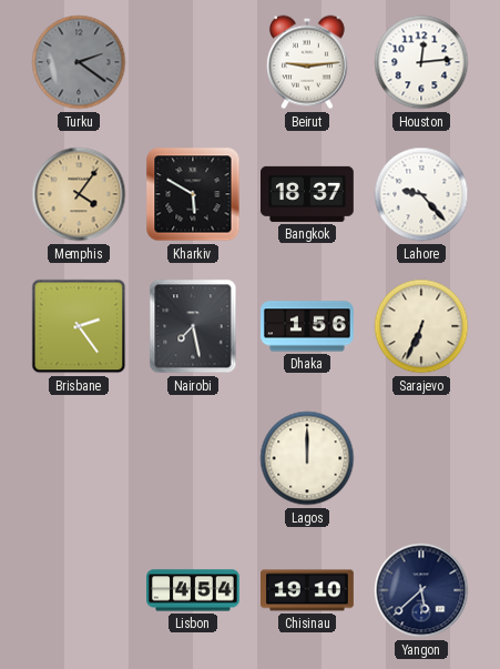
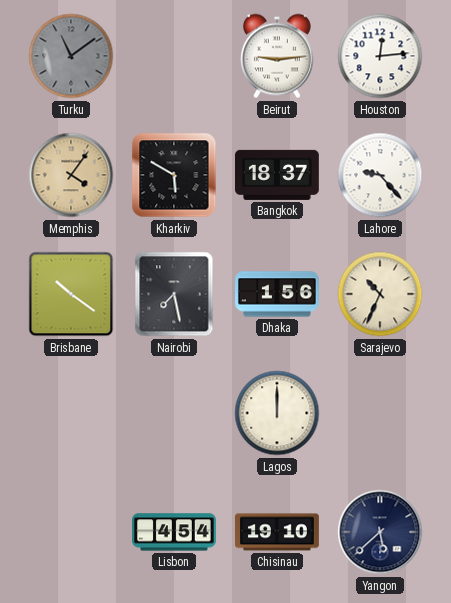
Turku: 2:21 -> 11:09 (71, 56)
Brisbane: 2:24 -> 10:21 (71, 294)
Sarajevo: 6:34 -> 10:34 (380, 294)
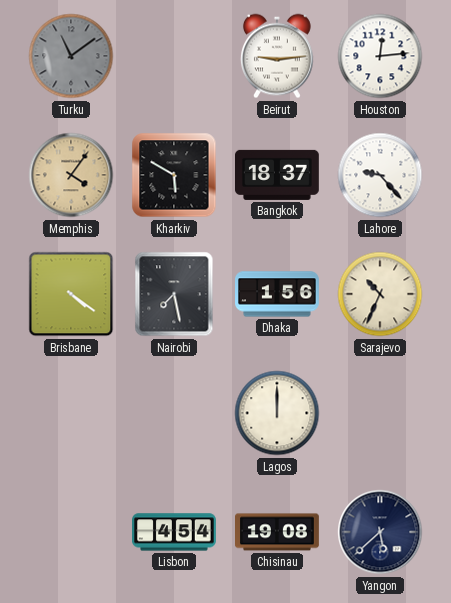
Brisbane: 10:21 -> 4:21 (71, 294)
Chisinau: 19:10 -> 19:08 (278, 532)
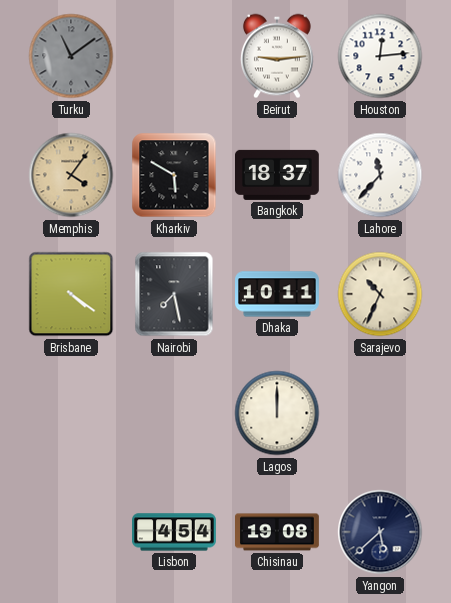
Lahore: 9:23 -> 11:37 (380, 175)
Dhaka: 1:56 -> 10:11 (278, 294)
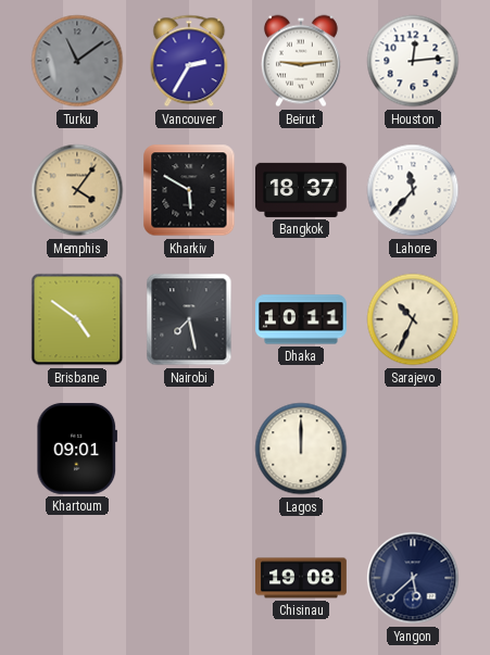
Vancouver: none -> 2:35 (189, 61)
Brisbane: 4:21 -> 4:51 (77, 319)
Khartoum: none -> 09:01 (77, 449)
Lisbon: 4:54 -> none (175, 532)
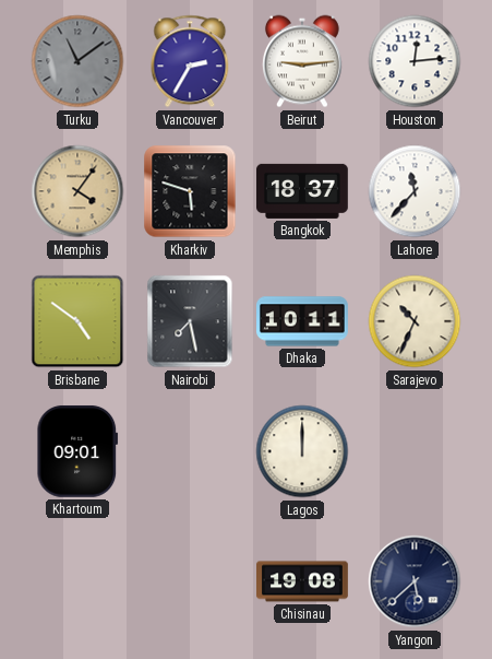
Kharkiv: 5:50 -> 5:48 (190, 191)
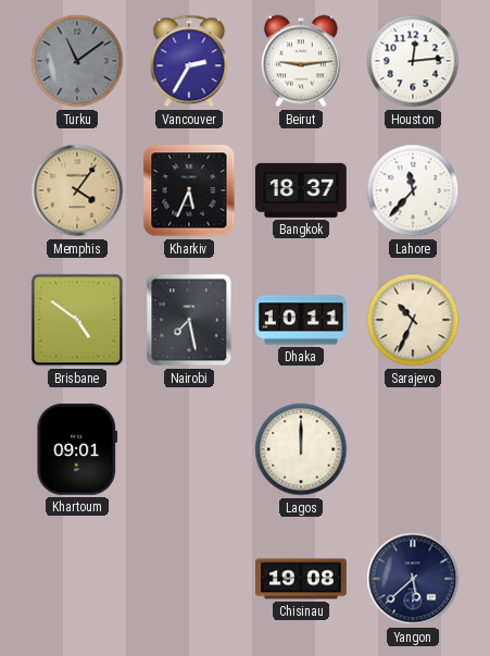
Kharkiv: 5:48 -> 5:34 (189, 190)
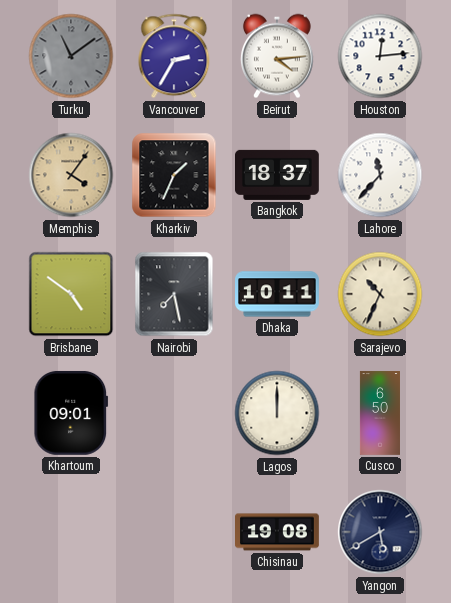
Beirut: 9:14 -> 4:14 (277, 56)
Kharkiv: 5:34 -> 1:34 (174, 175)
Cusco: none -> 6:50 (380, 413)
Yangon: 5:38 -> 5:40 (380, 532)
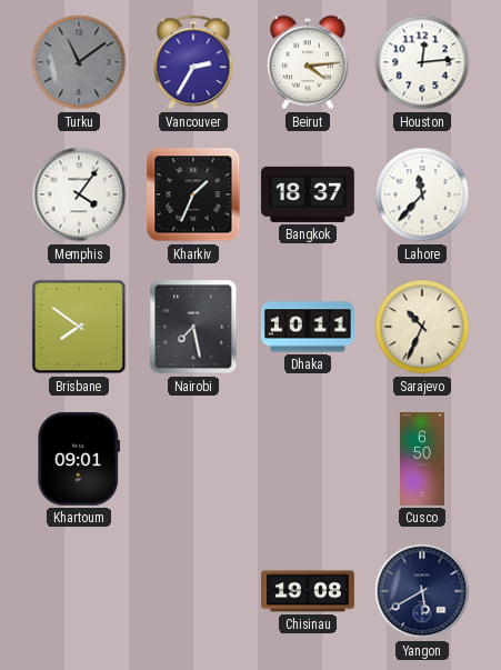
Memphis dial: champagne -> white (79, 194)
Brisbane: 4:51 -> 7:51 (79, 327)
Lagos: 12:00 -> none (277, 413)
